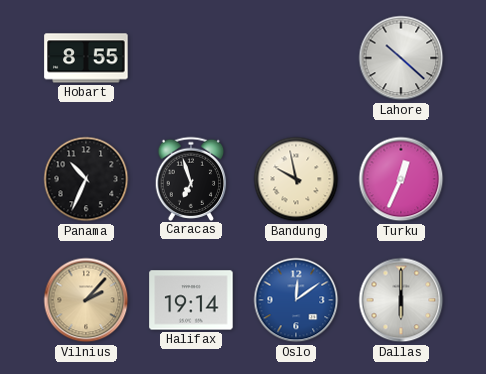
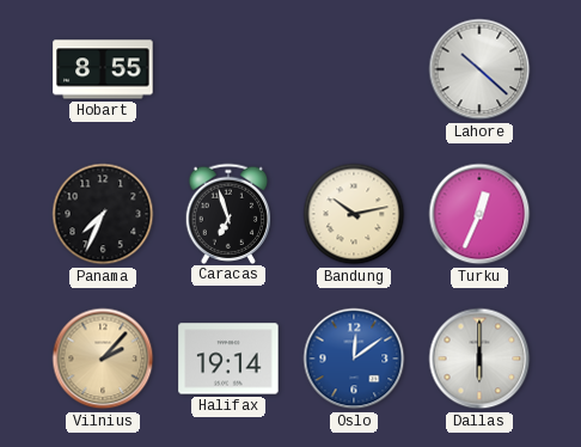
Panama: 10:34 -> 7:34 (103, 214)
Bandung: 9:58 -> 10:13 (354, 214)
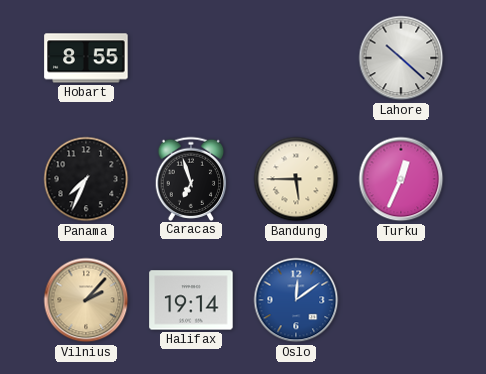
Bandung: 10:13 -> 5:45 (296, 179)
Dallas: 6:00 -> none (479, 359)
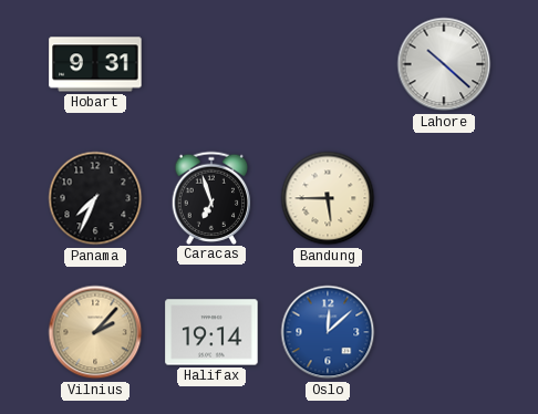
Hobart: 8:55 -> 9:31 (95, 64)
Turku: 12:34 -> none (401, 179)
Oslo: 12:09 -> 12:08 (328, 332)
